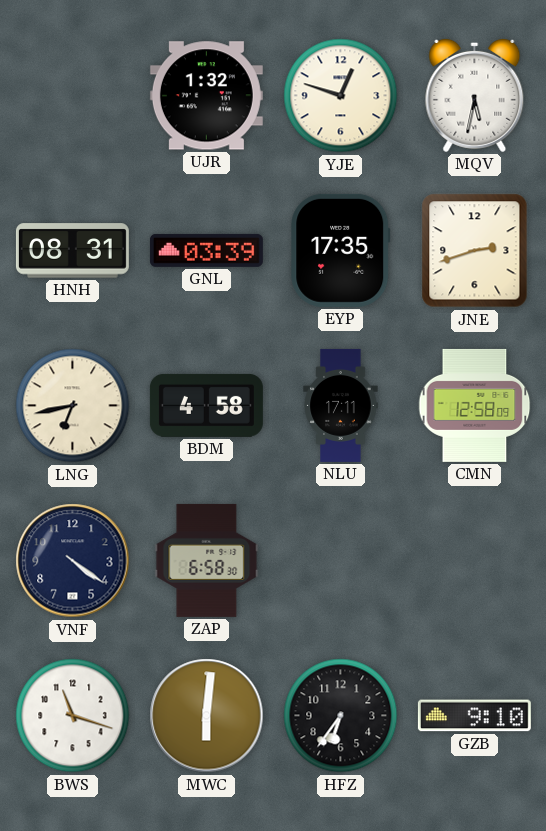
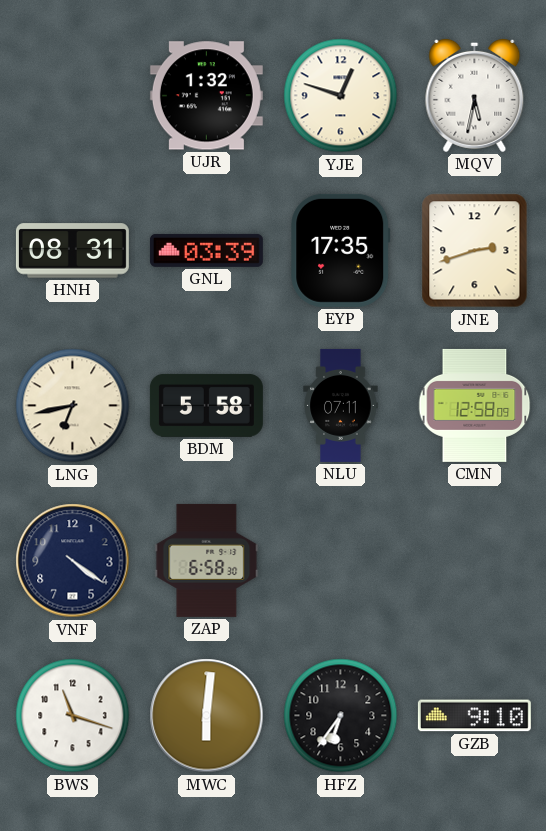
BDM: 4:58 -> 5:58 (206, 405)
NLU: 17:11 -> 07:11 (341, 405)
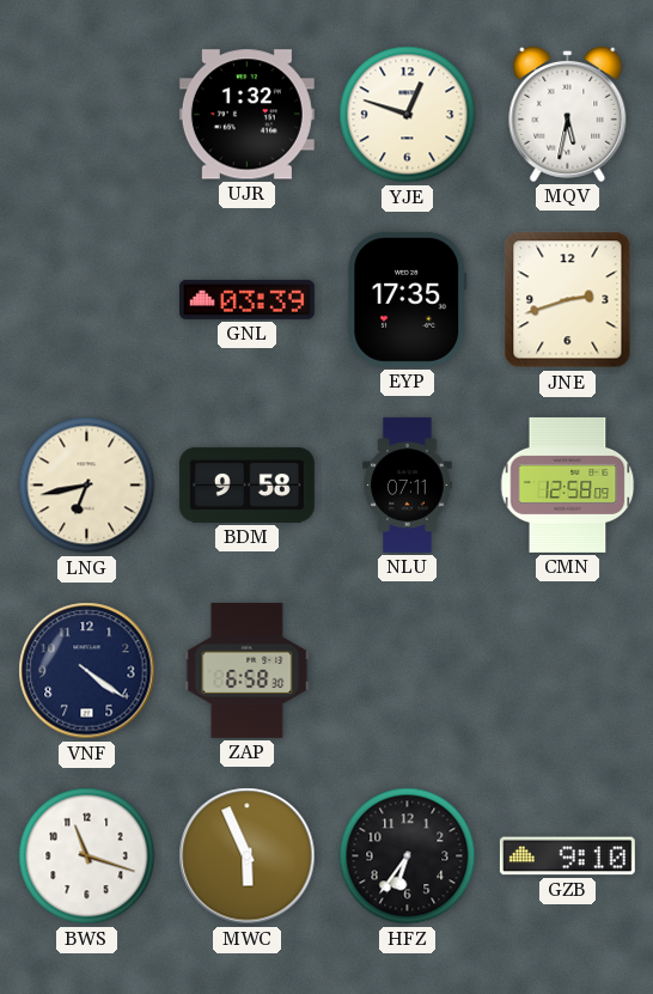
HNH: 08:31 -> none (72, 251)
BDM: 5:58 -> 9:58 (246, 484)
MWC: 6:01 -> 5:56 (248, 856)
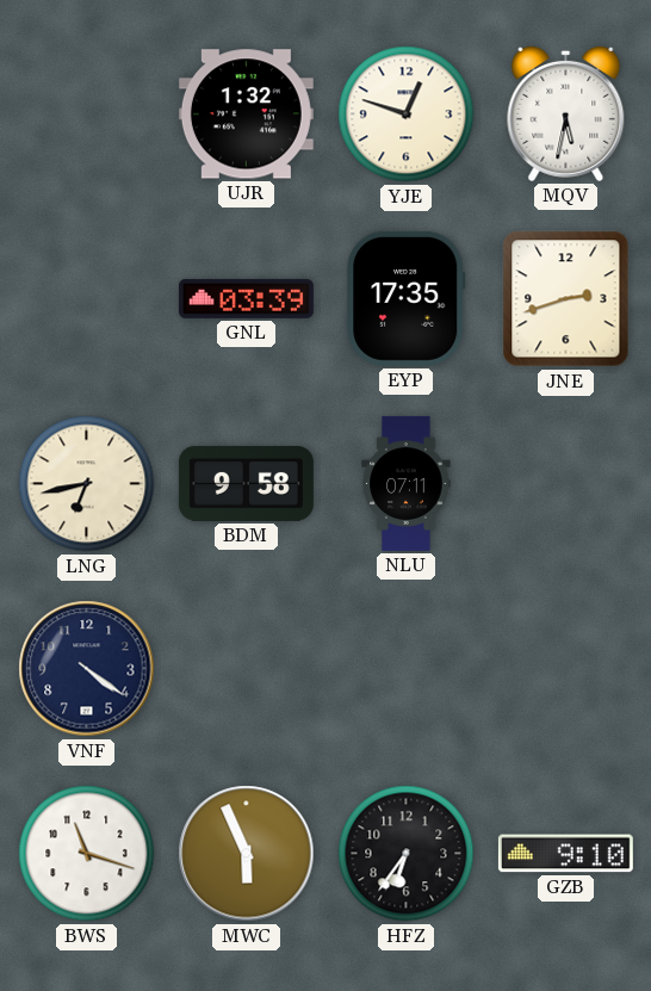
CMN: 12:58 -> none (568, 484)
ZAP: 6:58 -> none (248, 670)
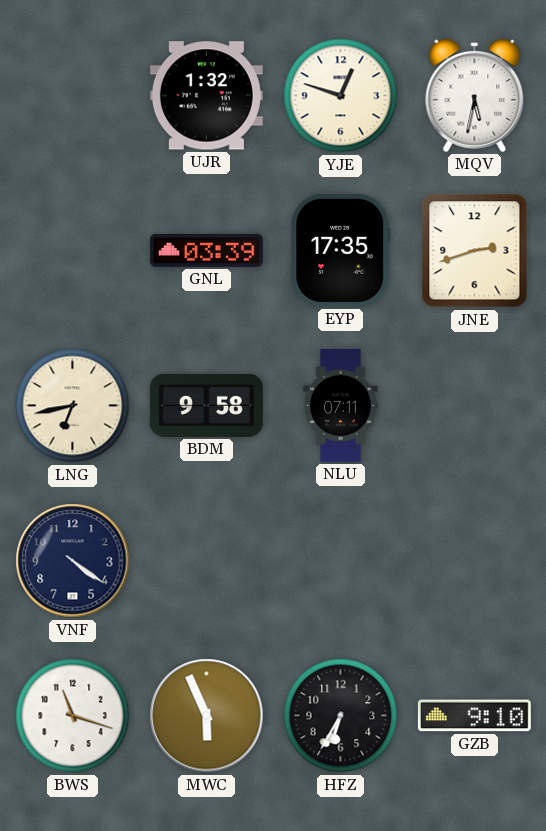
HFZ: 6:36 -> 6:35 (341, 716)
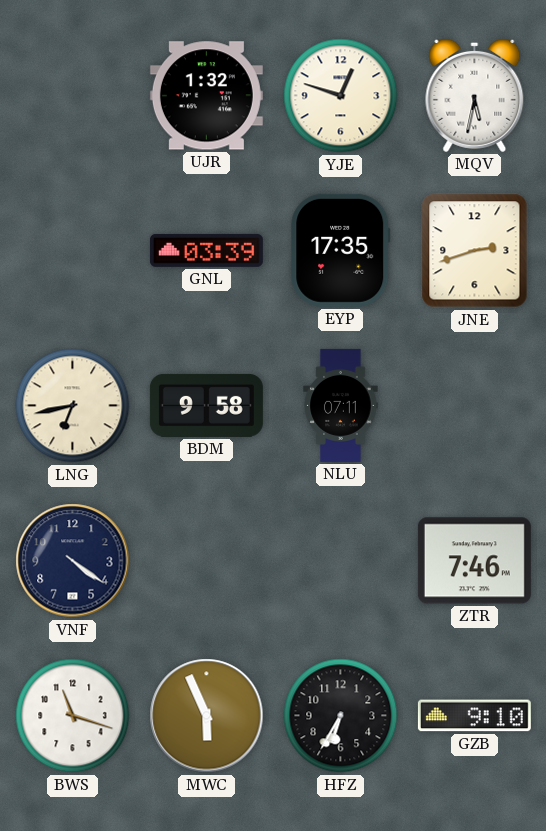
ZTR: none -> 7:46 (474, 561)
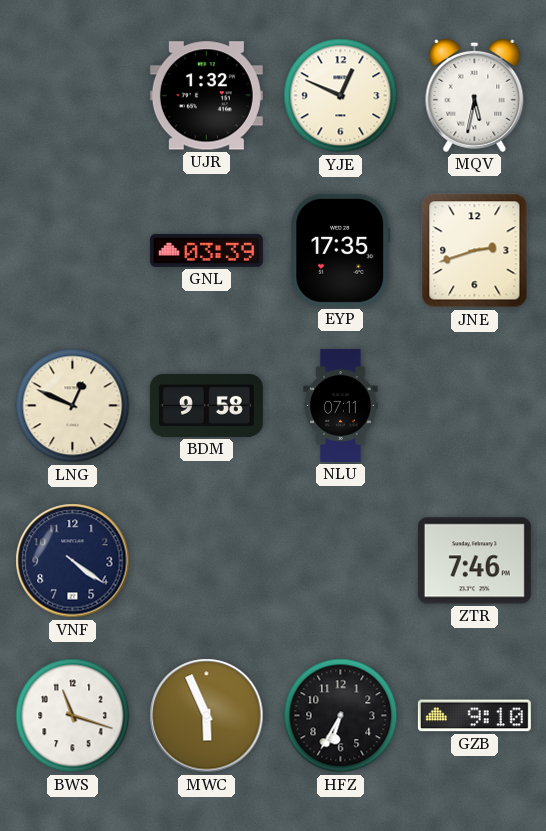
YJE: 12:48 -> 12:49 (341, 96)
LNG: 6:43 -> 12:49 (73, 406)
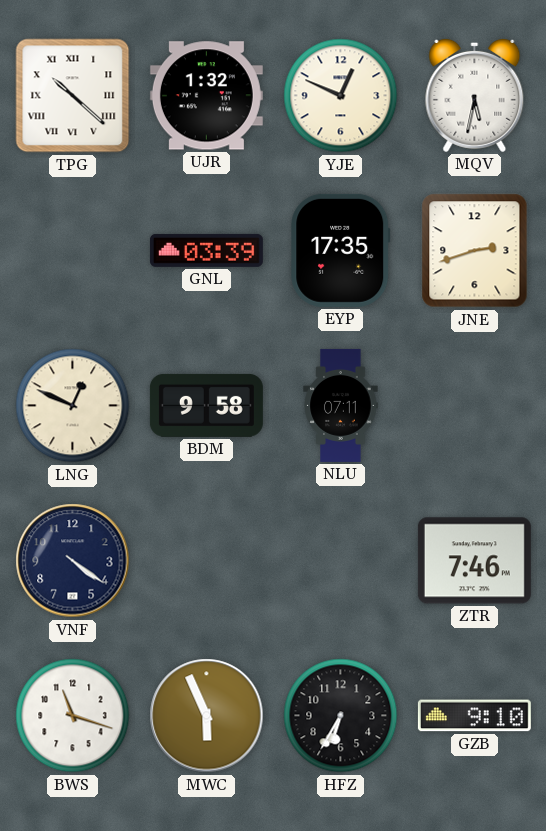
TPG: none -> 10:22 (73, 96)
